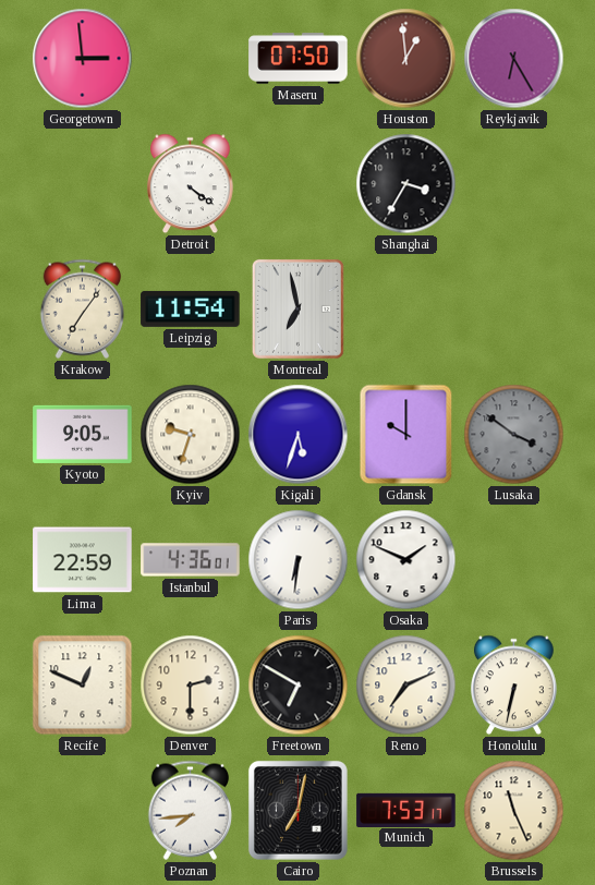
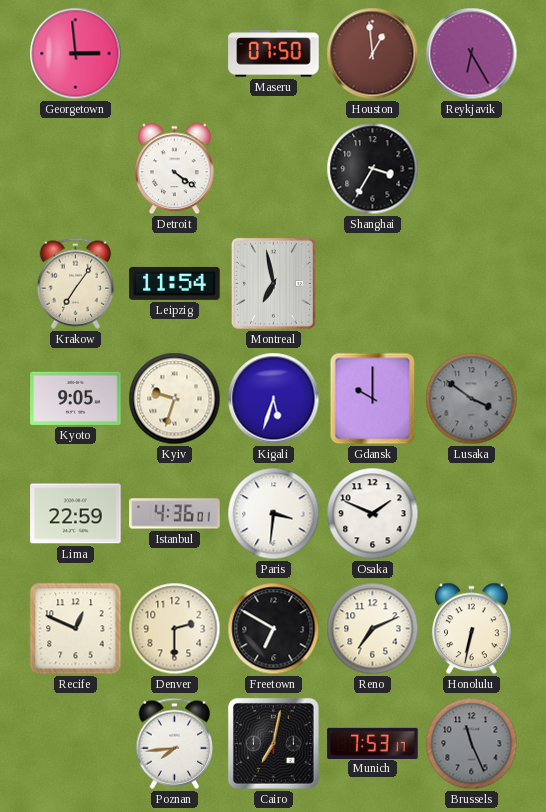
Paris: 6:31 -> 3:31 (274, 514)
Brussels dial: cream -> grey (472, 744)
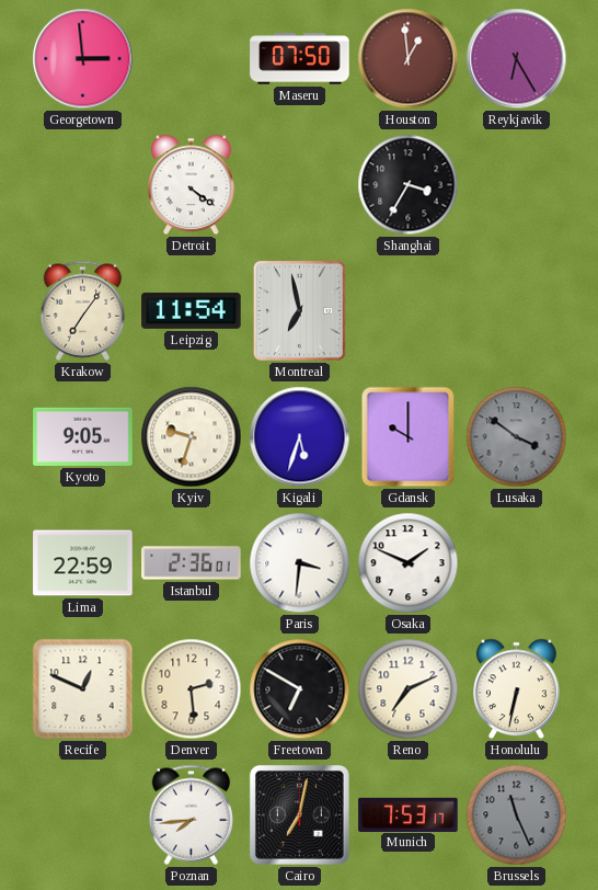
Istanbul: 4:36 -> 2:36 (192, 563)
Denver: 2:30 -> 2:29 (192, 689)
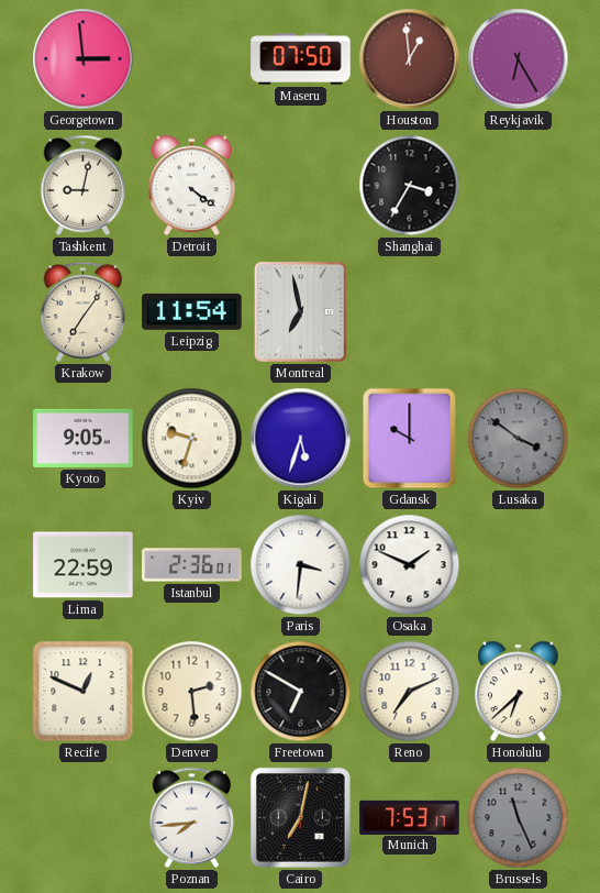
Tashkent: none -> 9:02 (84, 185)
Honolulu: 6:32 -> 6:38 (519, 692)
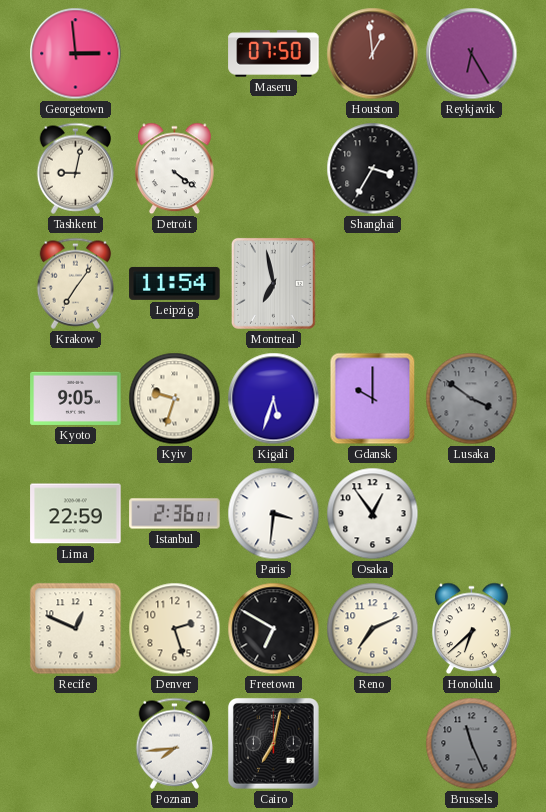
Osaka: 1:49 -> 12:54 (373, 514)
Denver: 2:29 -> 2:27 (175, 629)
Munich: 7:53 -> none (410, 817)
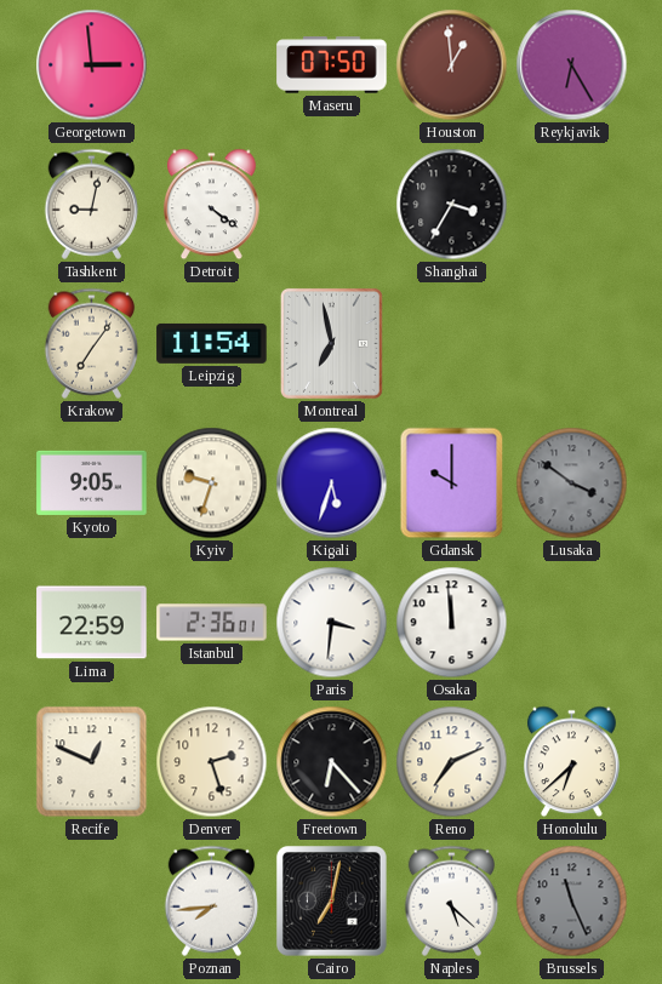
Osaka: 12:54 -> 11:59 (452, 623)
Freetown: 6:50 -> 6:23 (332, 762)
Naples: none -> 5:22 (452, 900)
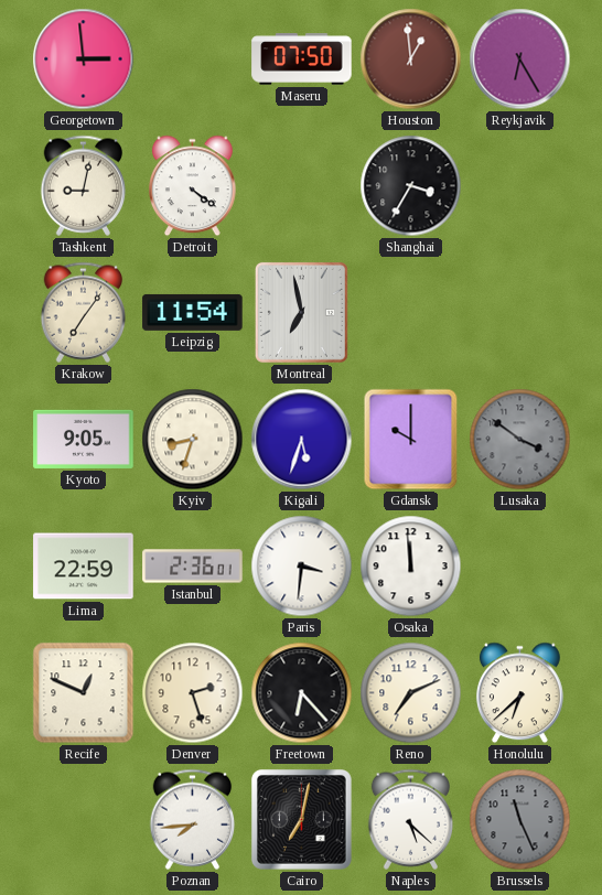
Kyiv: 9:33 -> 8:33 (193, 440)
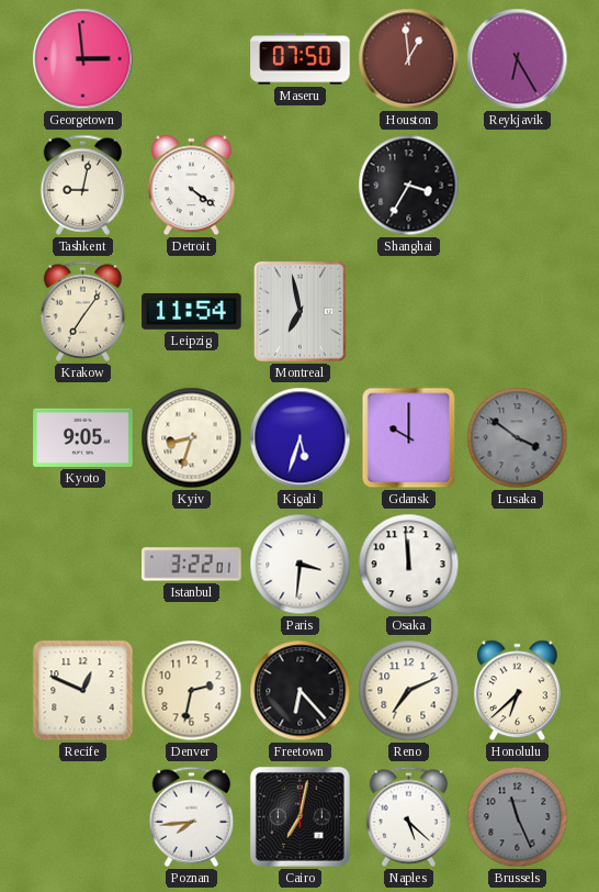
Lima: 22:59 -> none (84, 567)
Istanbul: 2:36 -> 3:22 (192, 565)
Denver: 2:27 -> 2:32 (192, 691)
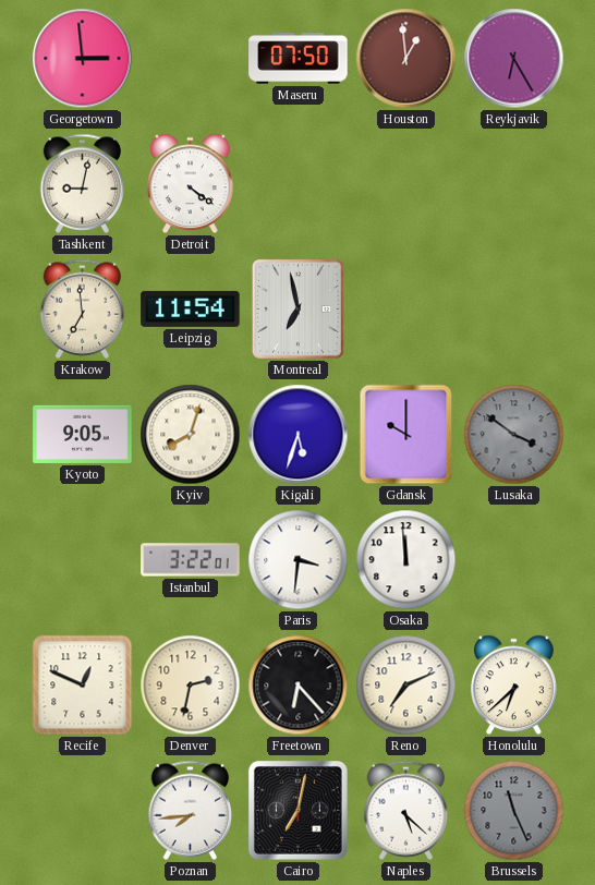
Shanghai: 3:35 -> none (409, 186)
Krakow: 7:06 -> 6:59 (83, 308)
Kyiv: 8:33 -> 8:03 (191, 435)
